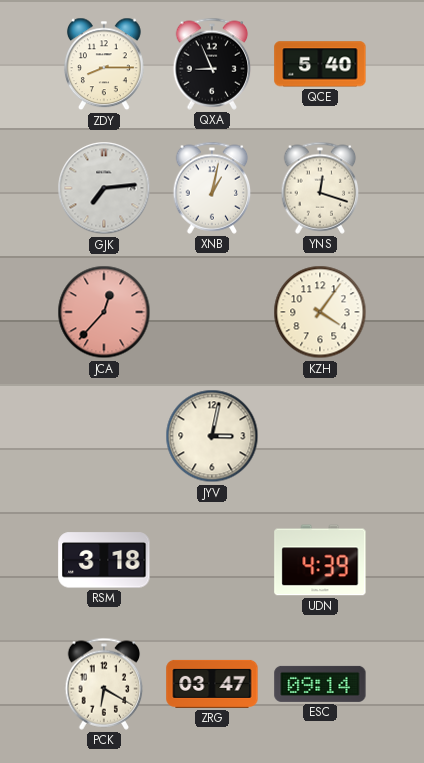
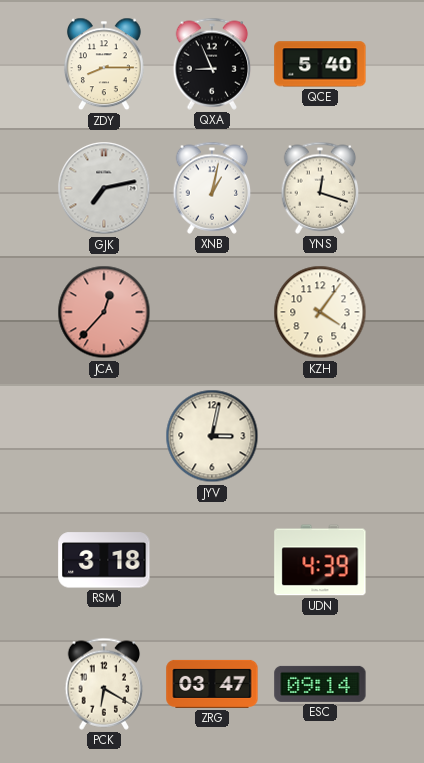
GJK: 7:14 -> 7:13 (104, 188)
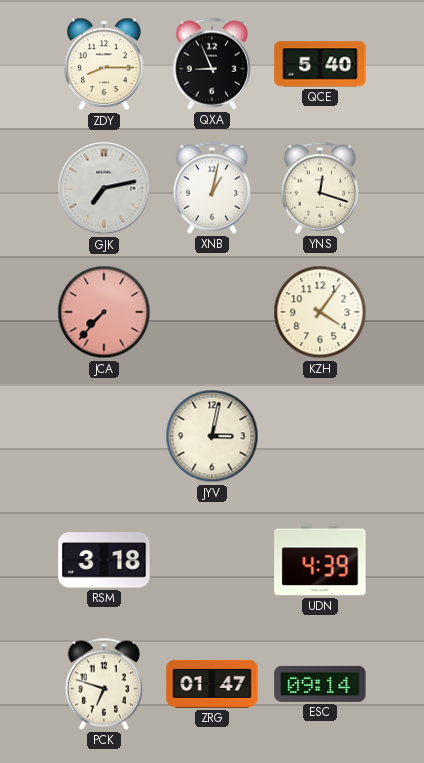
JCA: 12:37 -> 7:37 (104, 312)
PCK: 6:20 -> 6:48 (104, 684)
ZRG: 03:47 -> 01:47 (212, 684)
